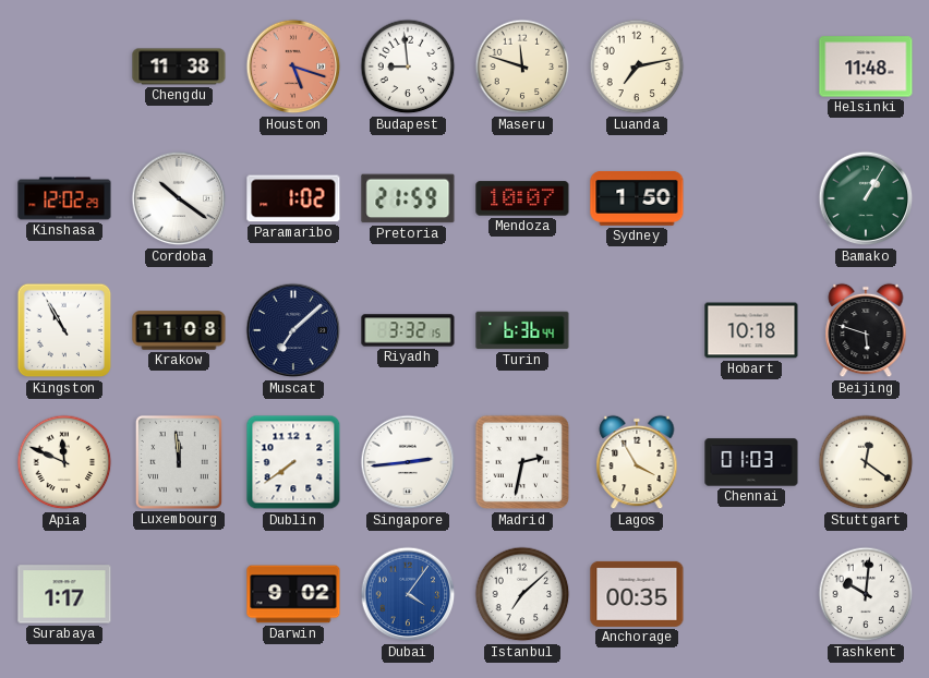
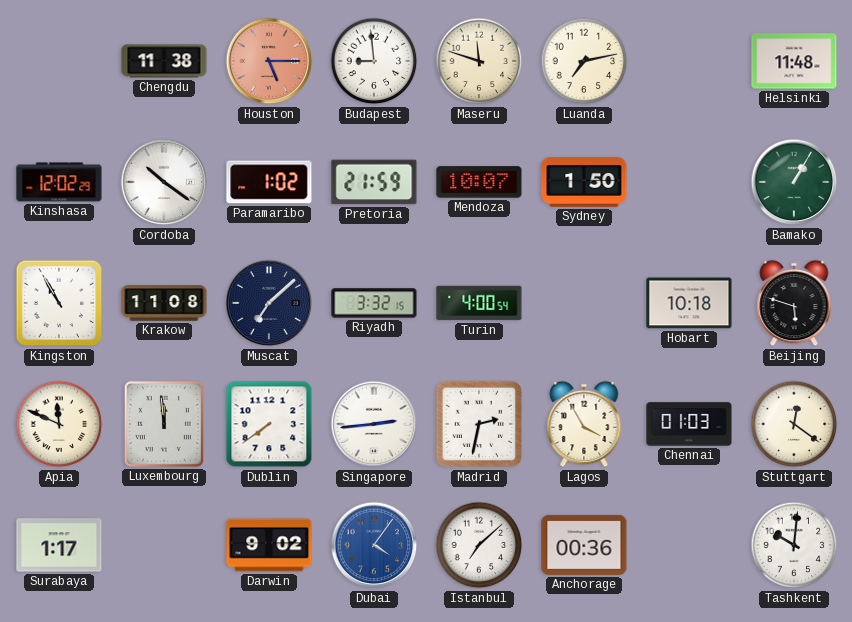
Houston: 5:18 -> 5:15 (269, 61)
Turin: 6:36 -> 4:00 (479, 303)
Anchorage: 00:35 -> 00:36 (584, 545)
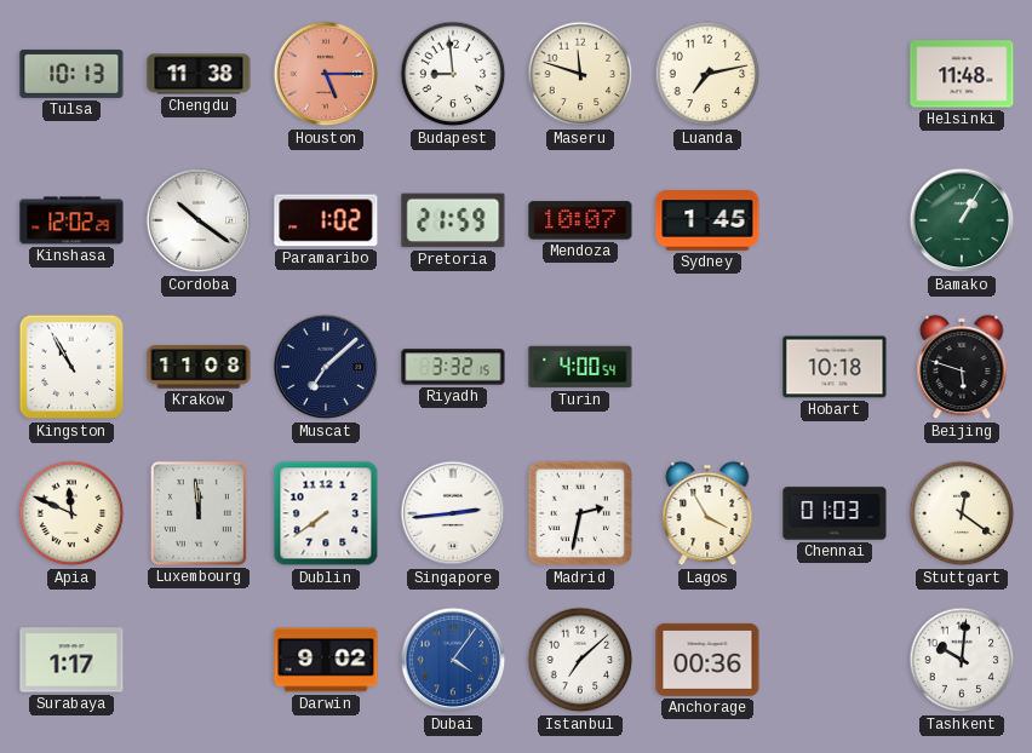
Tulsa: none -> 10:13 (71, 74)
Sydney: 1:50 -> 1:45 (707, 220)
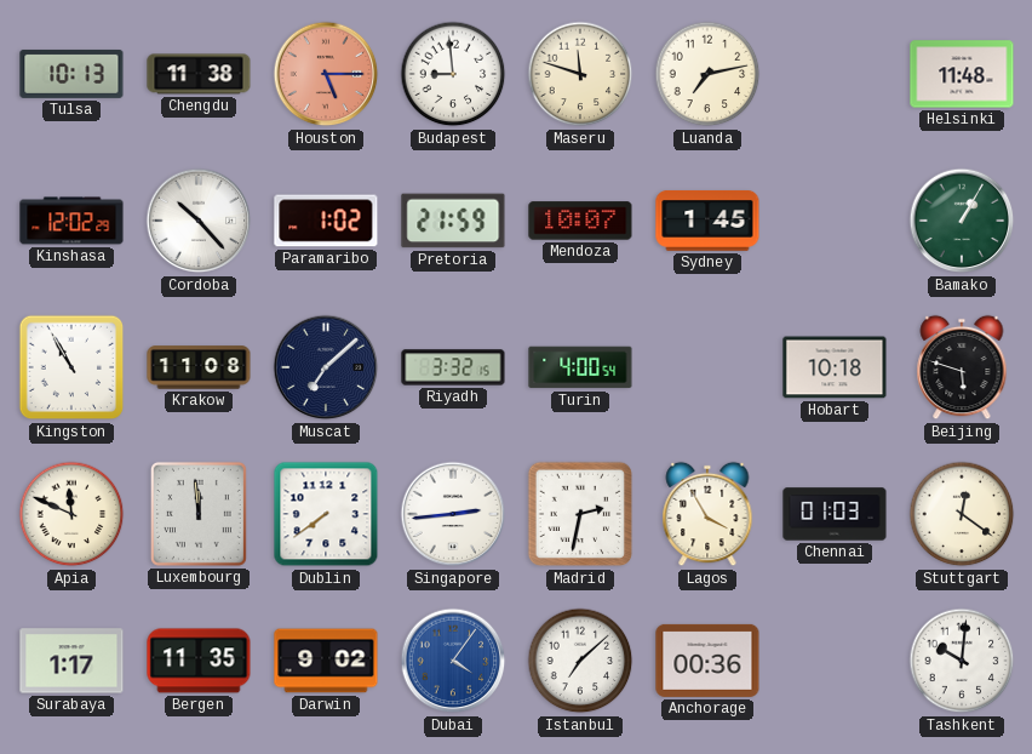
Cordoba: 10:21 -> 10:23 (199, 221)
Bergen: none -> 11:35 (199, 661)
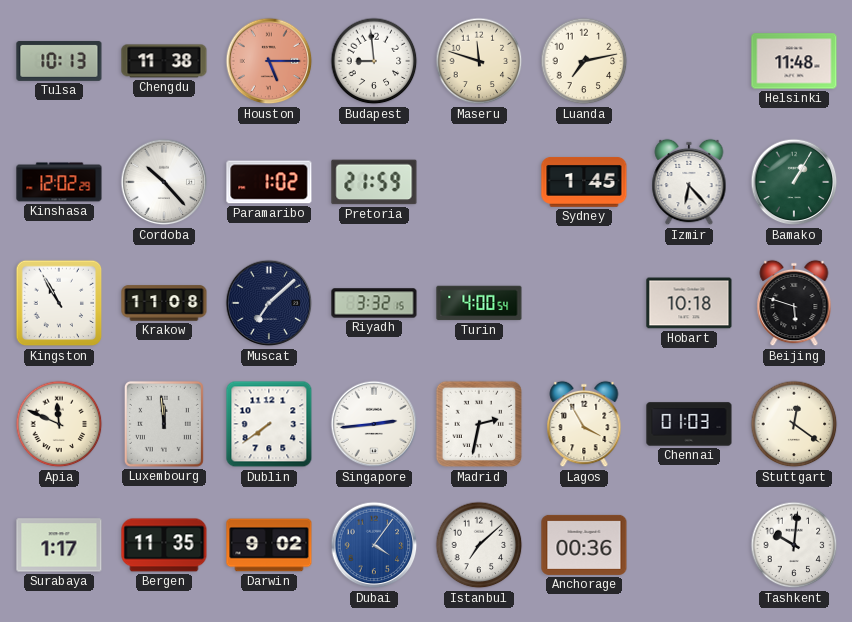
Mendoza: 10:07 -> none (580, 221)
Izmir: none -> 6:23 (689, 182)
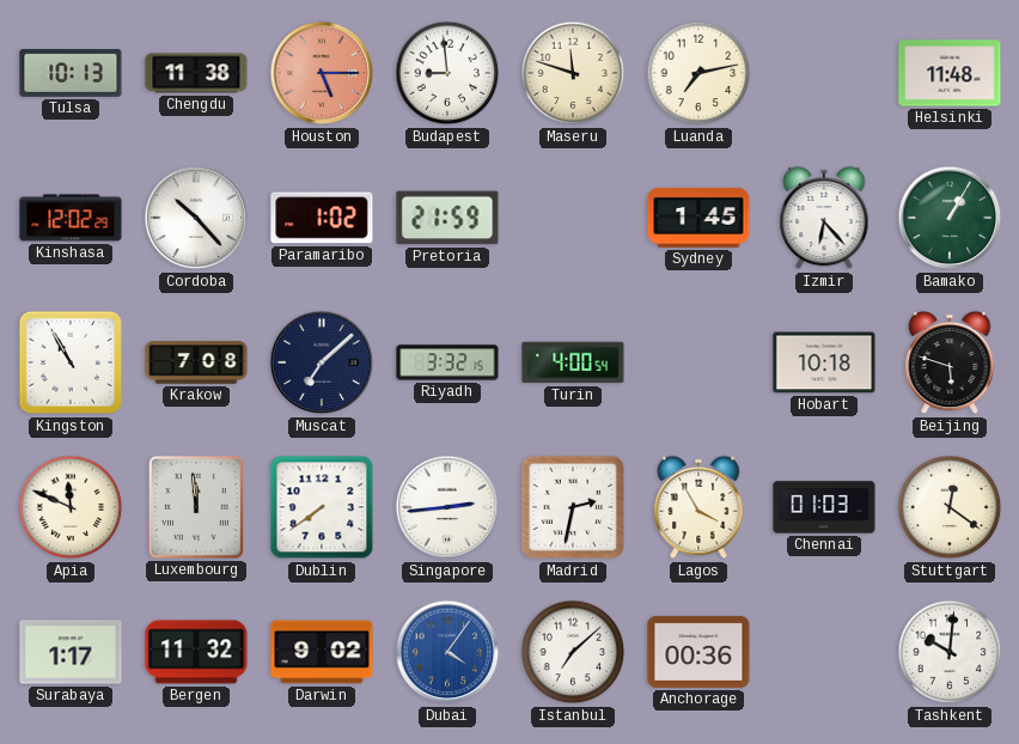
Krakow: 11:08 -> 7:08 (196, 362)
Bergen: 11:35 -> 11:32 (196, 652)
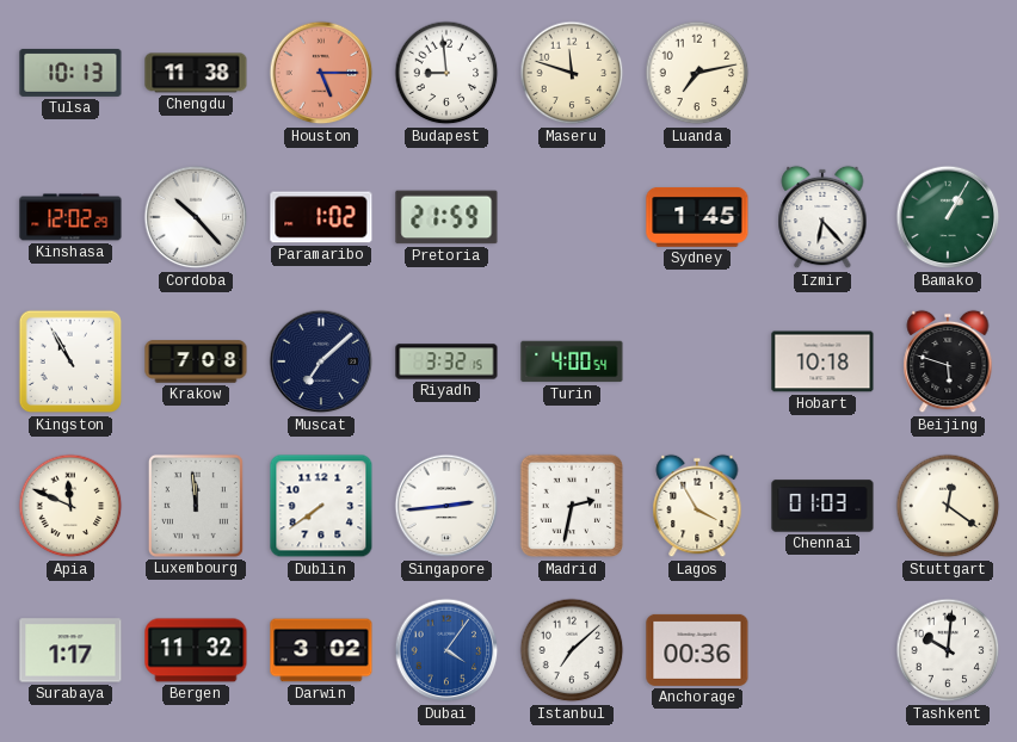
Helsinki: 11:48 -> none (950, 73)
Darwin: 9:02 -> 3:02 (321, 650)
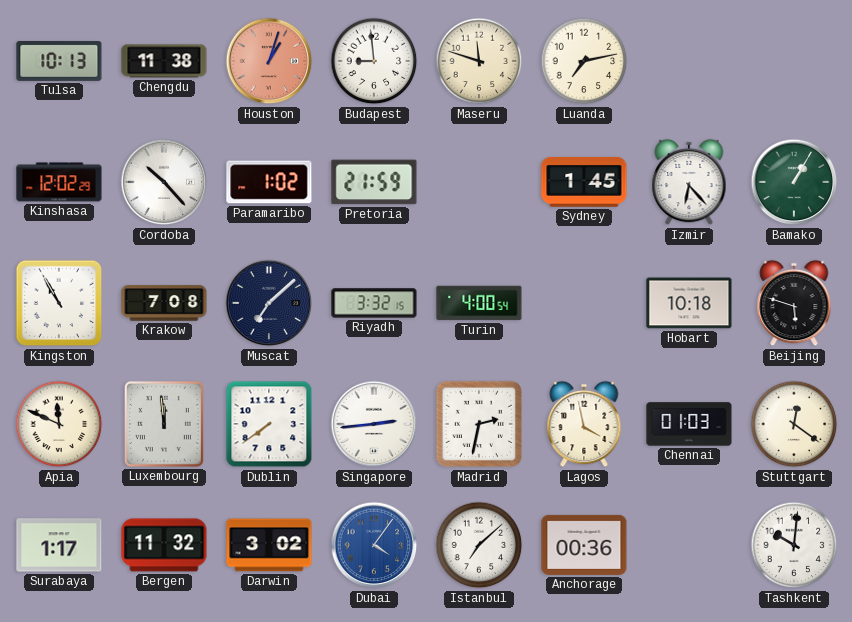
Houston: 5:15 -> 1:03 (269, 61)
Lagos: 3:55 -> 3:58 (584, 424)
